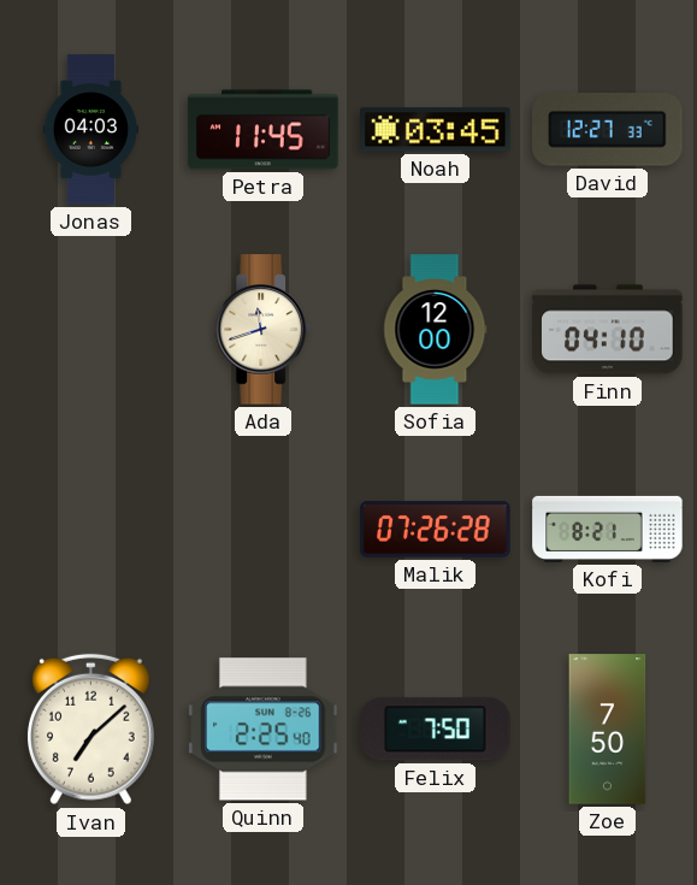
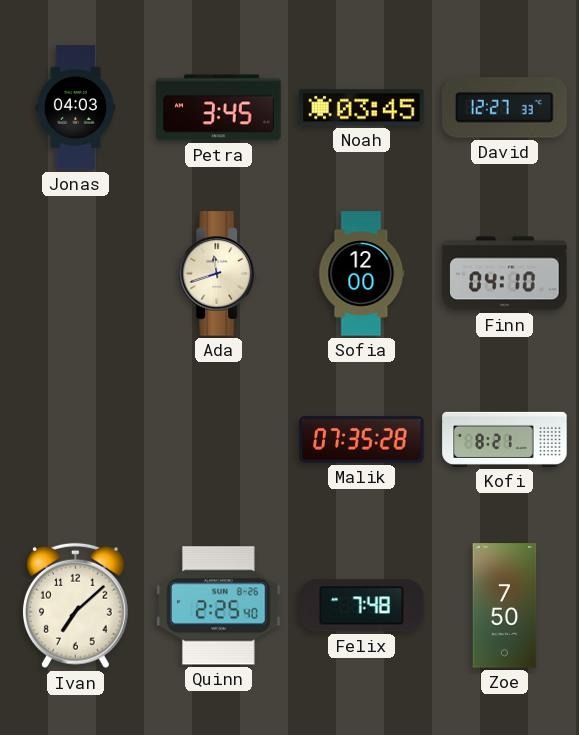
Petra: 11:45 -> 3:45 (219, 108)
Malik: 07:26 -> 07:35 (362, 440)
Felix: 7:50 -> 7:48 (362, 606)
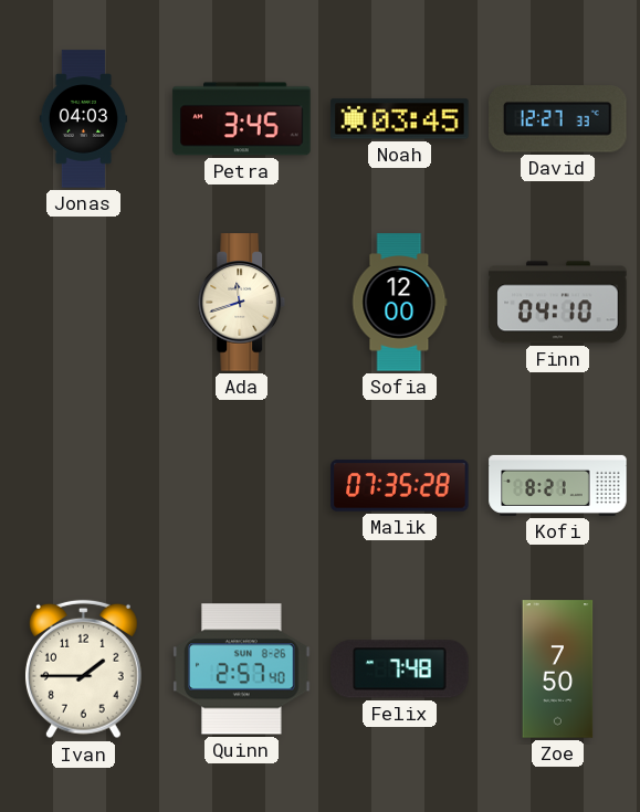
Ivan: 7:08 -> 1:45 (83, 669)
Quinn: 2:25 -> 2:57 (242, 669)
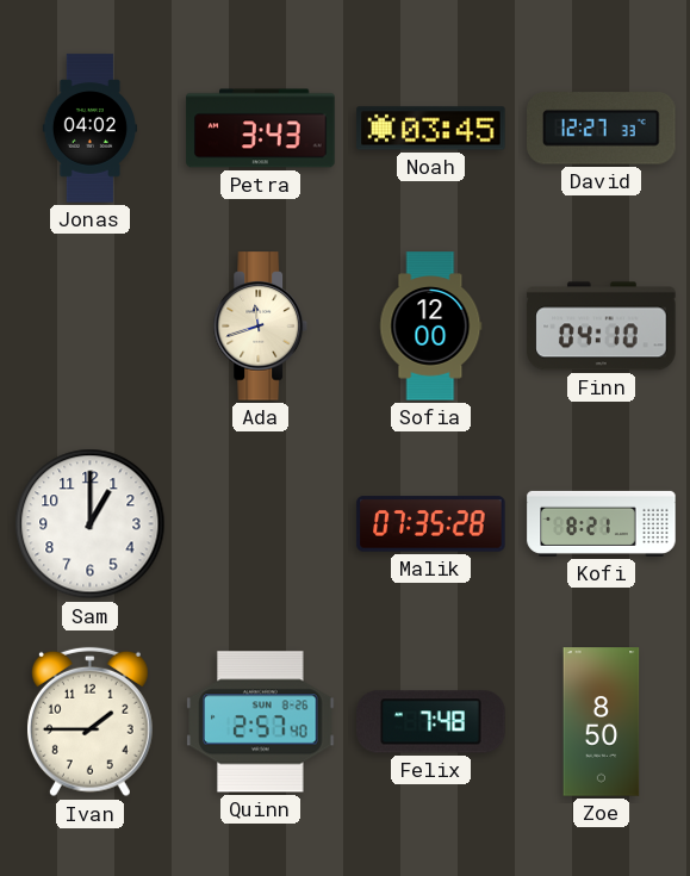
Jonas: 04:03 -> 04:02 (89, 129)
Petra: 3:45 -> 3:43 (261, 129)
Sam: none -> 1:00 (91, 524)
Zoe: 7:50 -> 8:50 (602, 722)
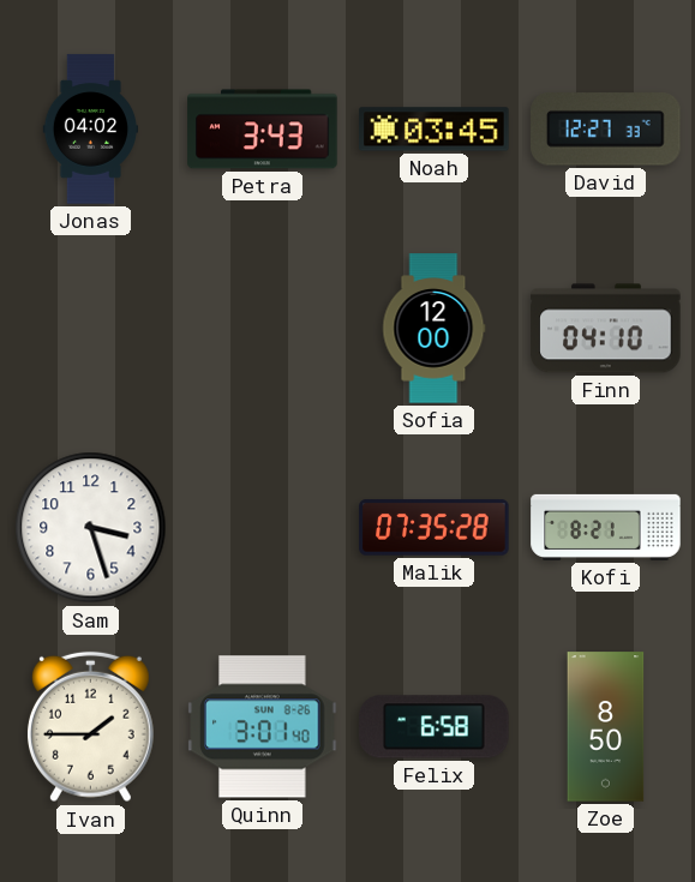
Ada: 11:42 -> none (261, 327)
Sam: 1:00 -> 3:27 (91, 528)
Quinn: 2:57 -> 3:01 (263, 727)
Felix: 7:48 -> 6:58 (435, 727)
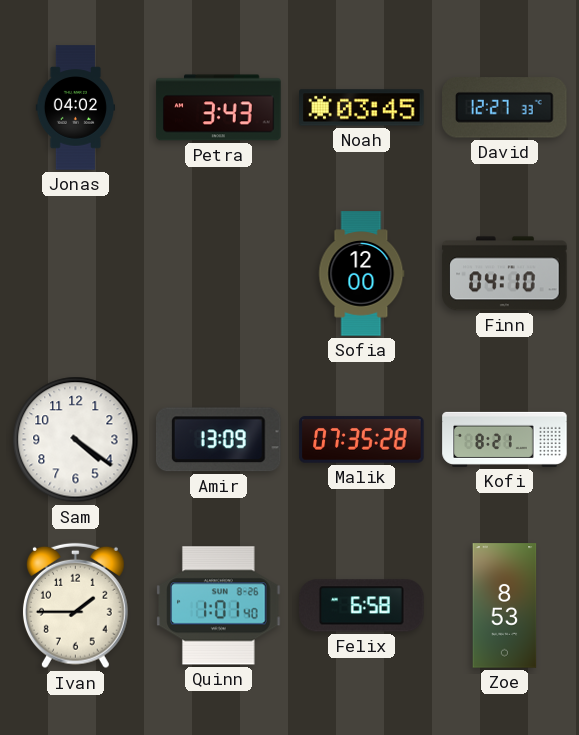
Sam: 3:27 -> 4:21 (76, 440)
Amir: none -> 13:09 (218, 440)
Quinn: 3:01 -> 1:01 (219, 606)
Zoe: 8:50 -> 8:53 (505, 606)
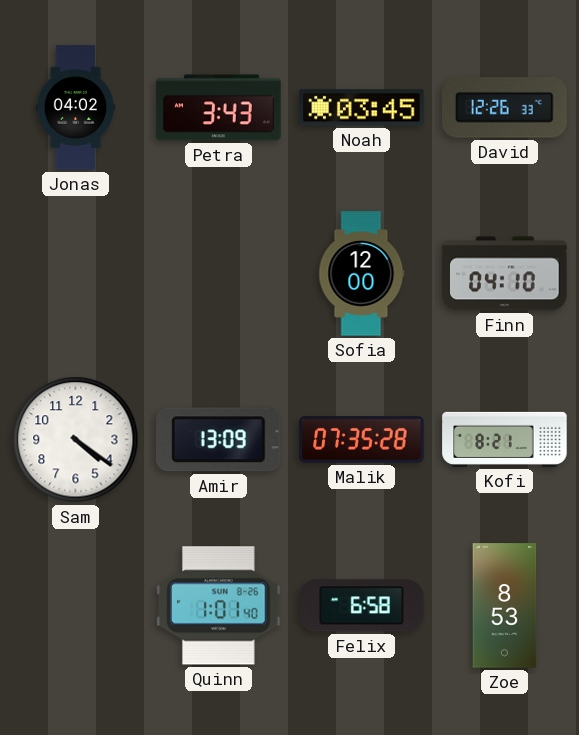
David: 12:27 -> 12:26 (505, 108)
Ivan: 1:45 -> none (75, 606)
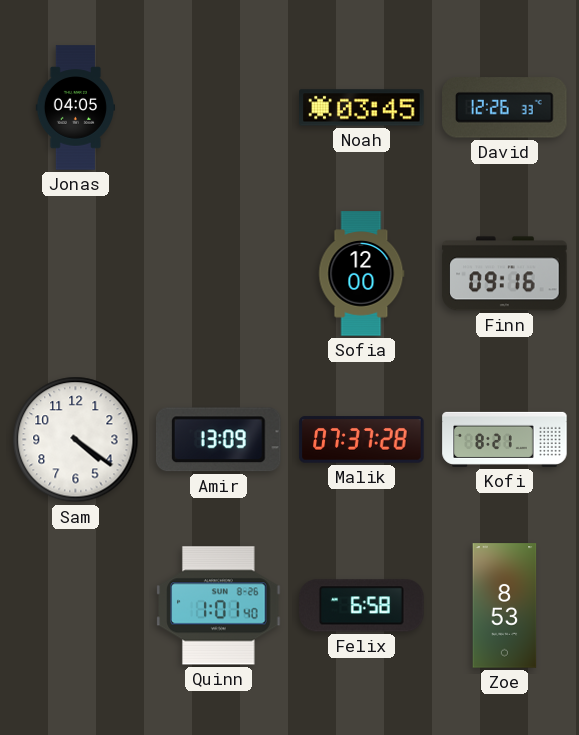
Jonas: 04:02 -> 04:05 (75, 108)
Petra: 3:43 -> none (219, 108)
Finn: 04:10 -> 09:16 (505, 274)
Malik: 07:35 -> 07:37 (362, 440)
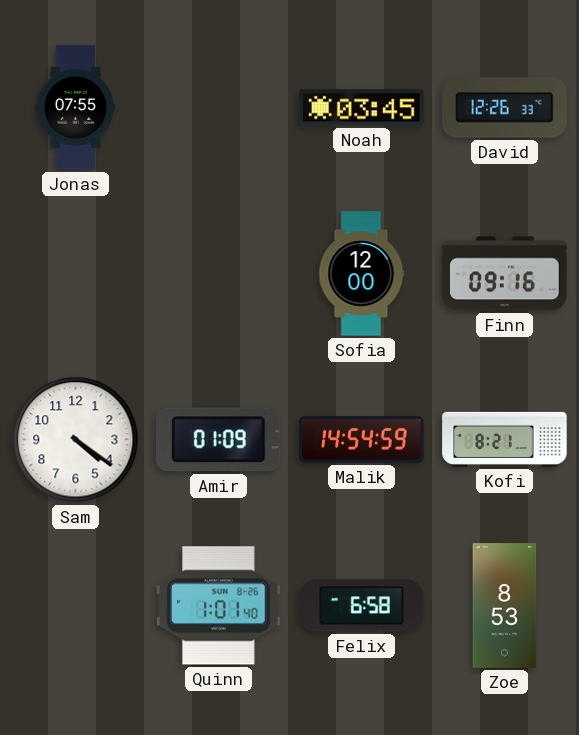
Jonas: 04:05 -> 07:55 (75, 108)
Amir: 13:09 -> 01:09 (218, 440)
Malik: 07:37 -> 14:54 (362, 440)
